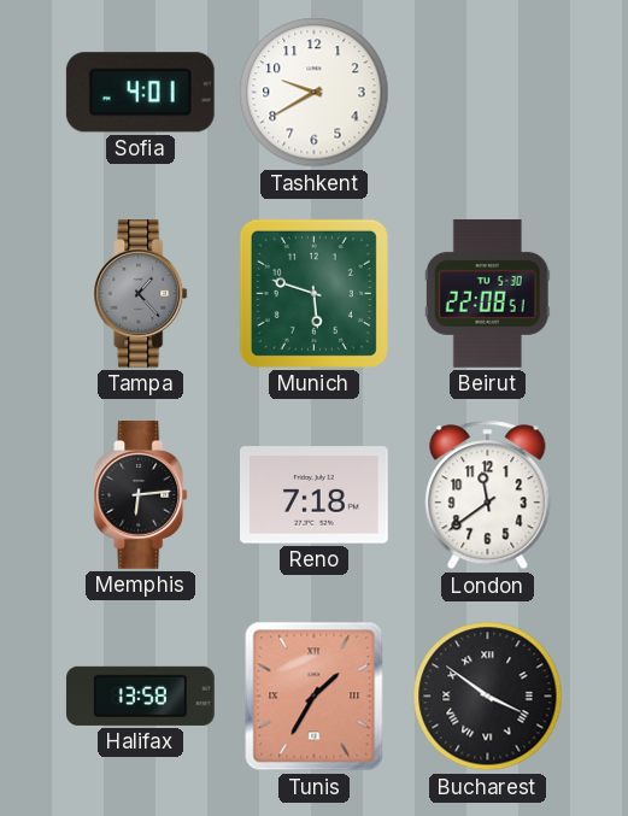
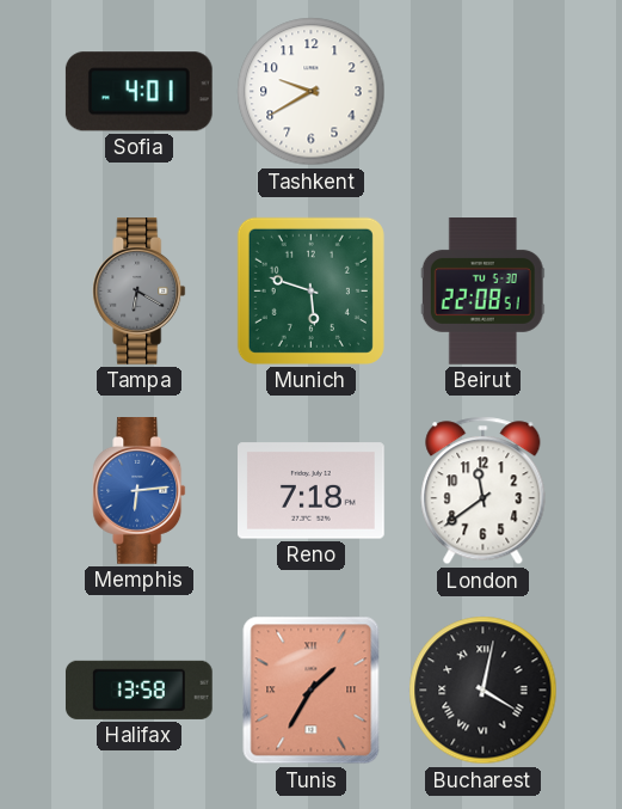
Tampa: 1:23 -> 6:20 (140, 292)
Memphis dial: black -> blue (140, 491)
Bucharest: 3:51 -> 4:02 (484, 691)
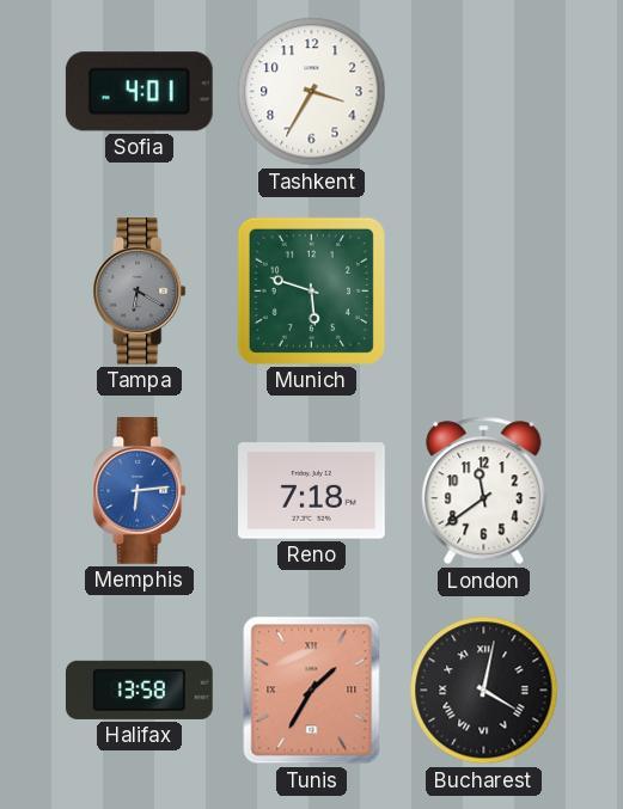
Tashkent: 9:40 -> 3:35 (312, 92)
Beirut: 22:08 -> none (482, 292)
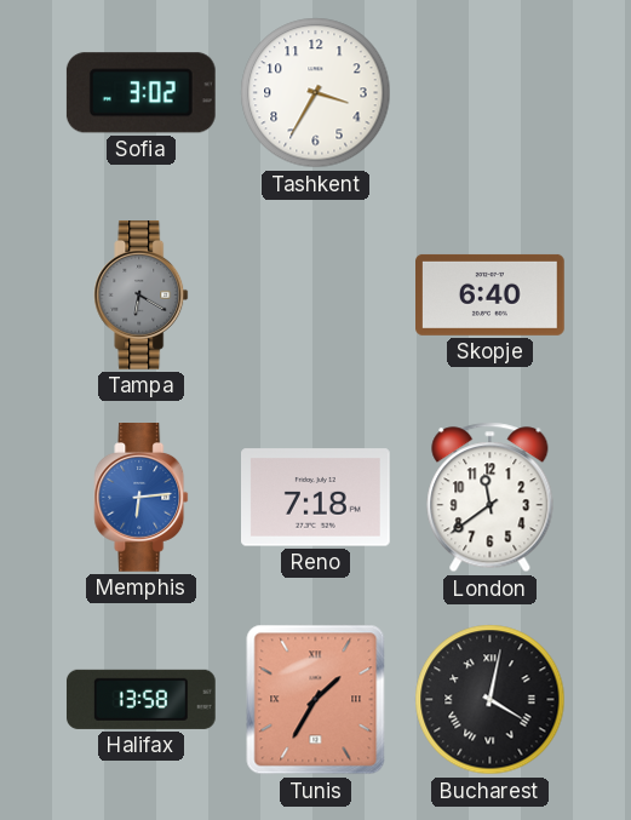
Sofia: 4:01 -> 3:02 (140, 93)
Munich: 5:48 -> none (311, 290)
Skopje: none -> 6:40 (491, 294)
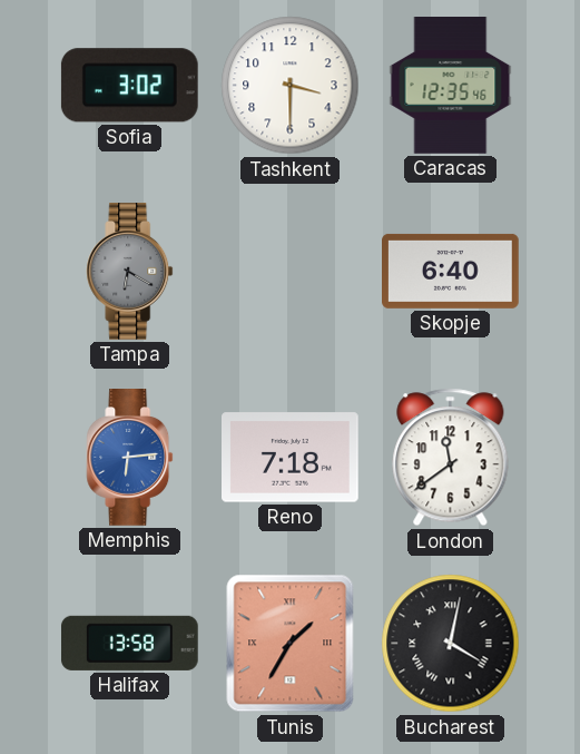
Tashkent: 3:35 -> 3:30 (291, 86)
Caracas: none -> 12:35 (451, 86)
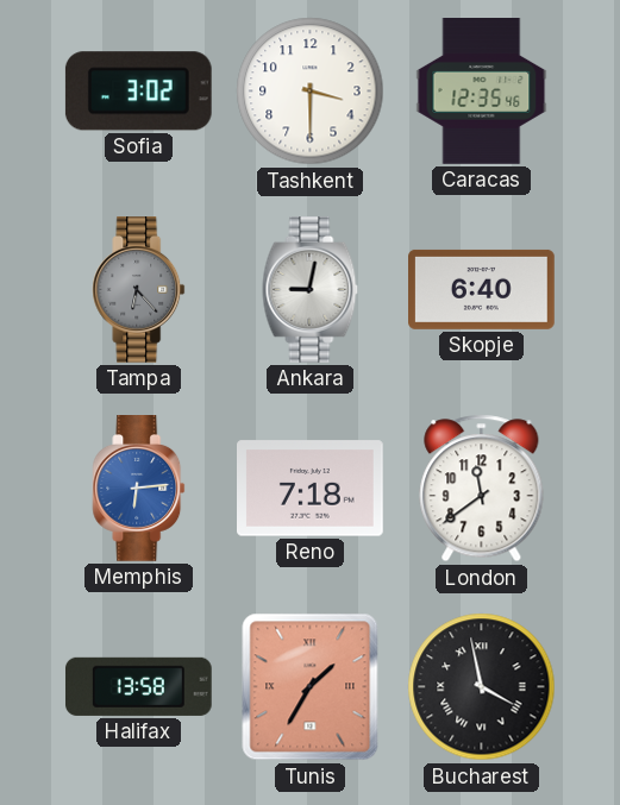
Tampa: 6:20 -> 6:23 (139, 290)
Ankara: none -> 9:02 (311, 290)
Bucharest: 4:02 -> 3:58 (482, 687)
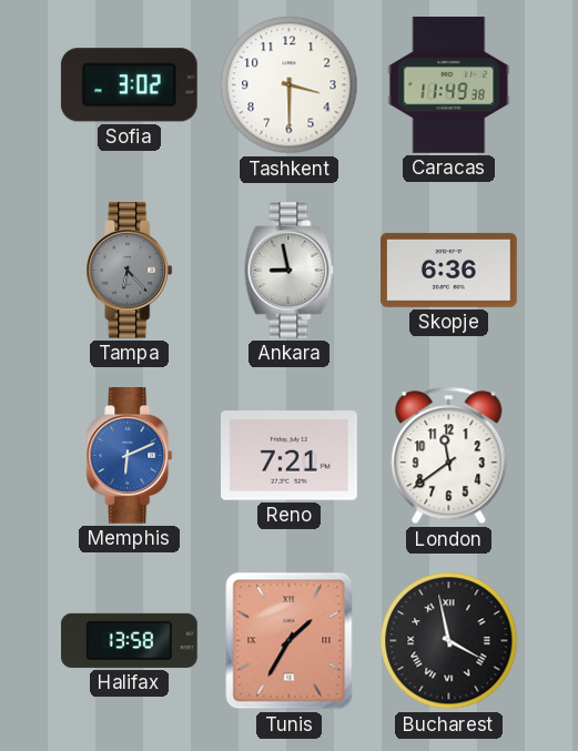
Caracas: 12:35 -> 11:49 (449, 85)
Ankara: 9:02 -> 8:58 (290, 271)
Skopje: 6:40 -> 6:36 (449, 270)
Memphis: 6:14 -> 6:11 (130, 456)
Reno: 7:18 -> 7:21 (290, 456)
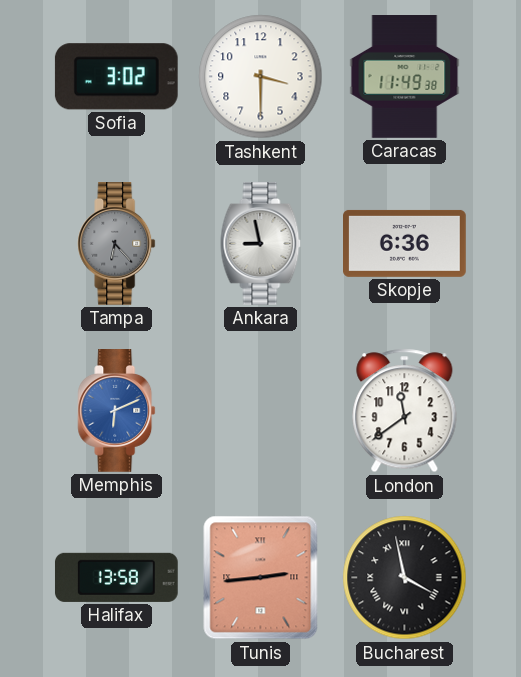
Reno: 7:21 -> none (290, 456)
Tunis: 1:35 -> 2:44 (261, 578)
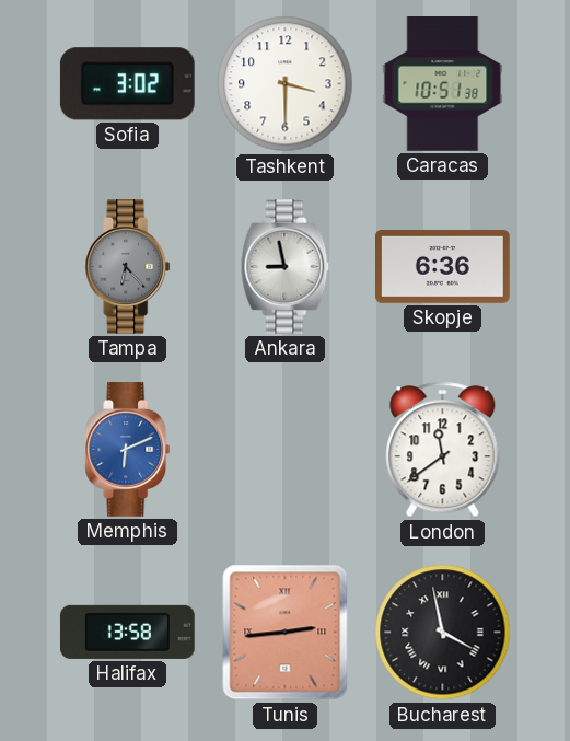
Caracas: 11:49 -> 10:51 (443, 84)
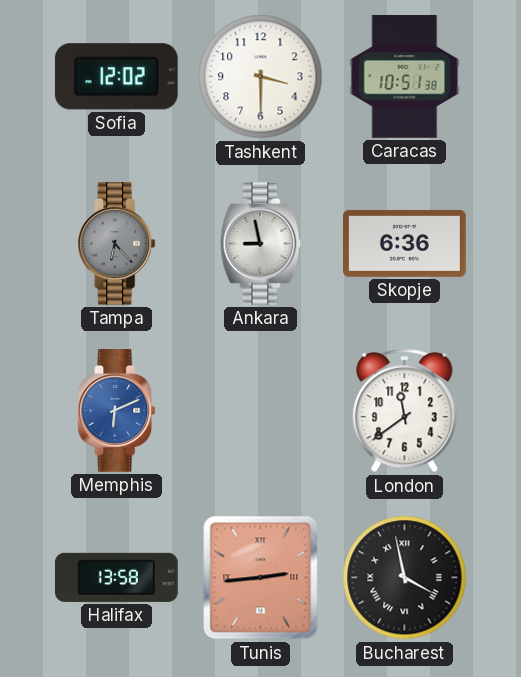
Sofia: 3:02 -> 12:02 (116, 77)
